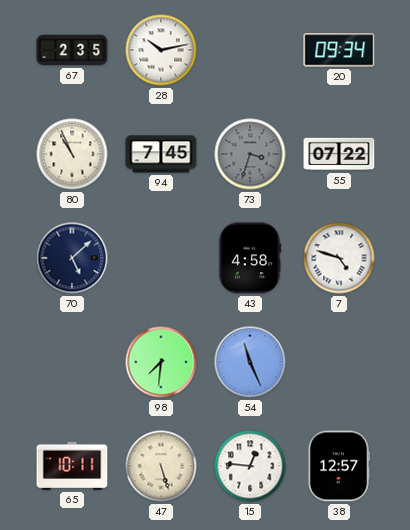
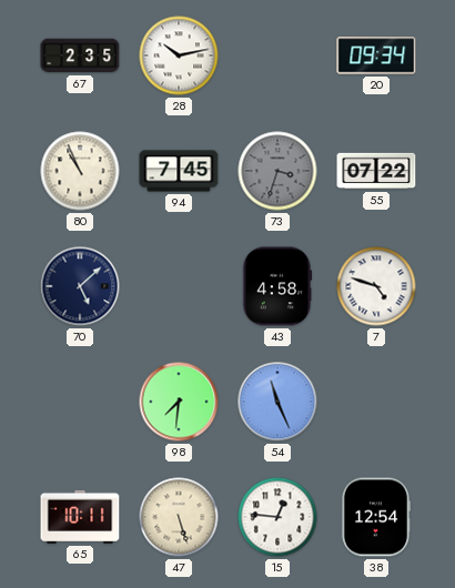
38: 12:57 -> 12:54 (376, 517)
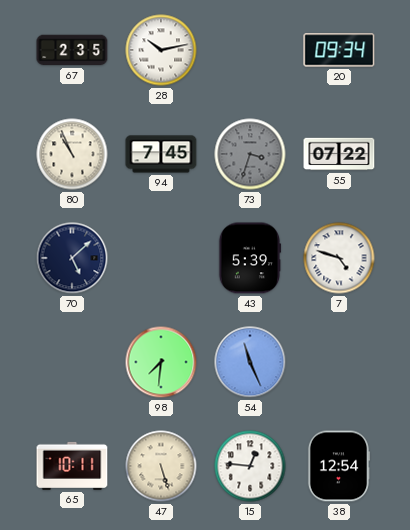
43: 4:58 -> 5:39 (250, 258)
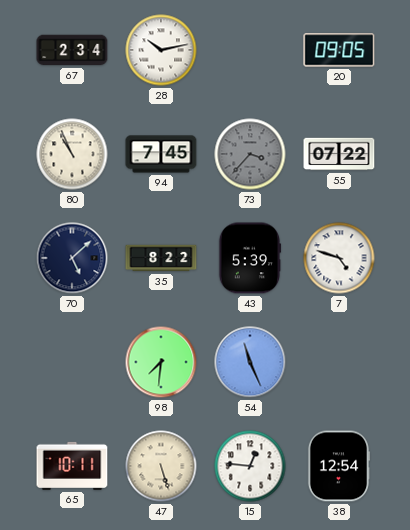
67: 2:35 -> 2:34 (72, 50)
20: 09:34 -> 09:05 (339, 50)
73: 3:33 -> 3:37 (250, 154)
35: none -> 8:22 (161, 258)
